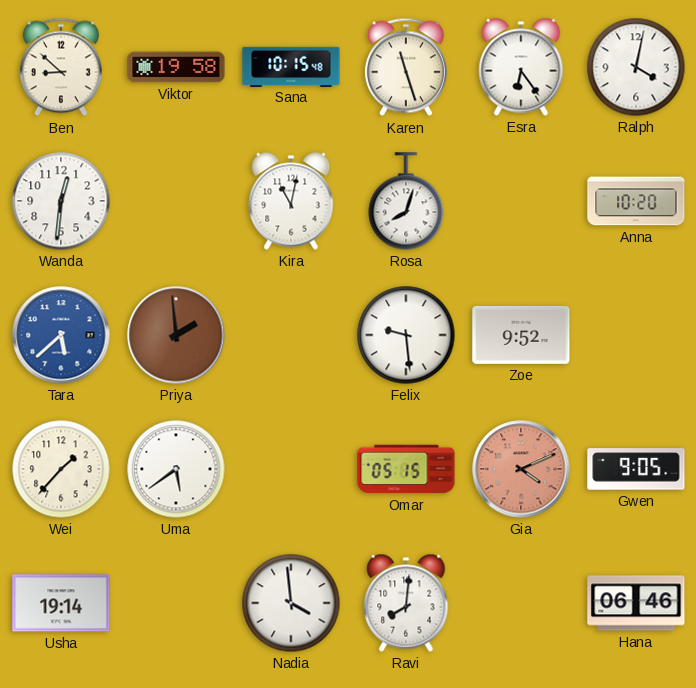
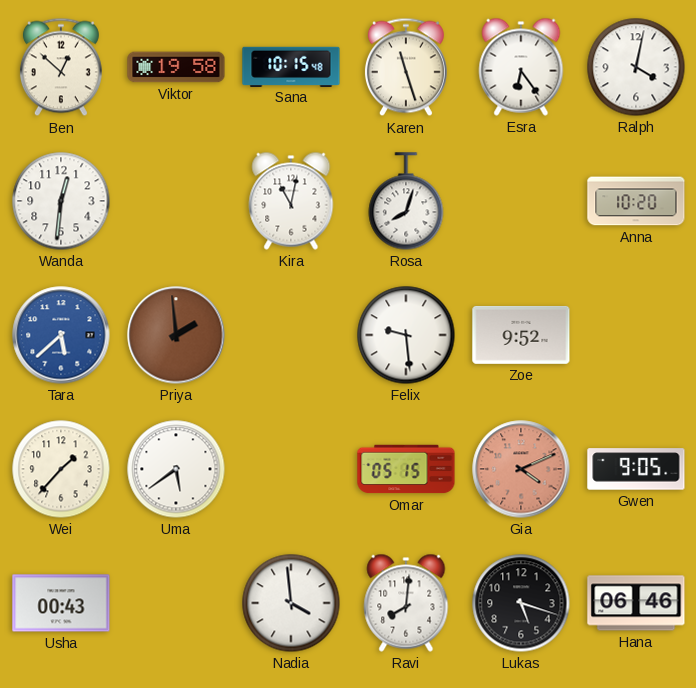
Ben: 8:52 -> 12:52 (61, 67)
Usha: 19:14 -> 00:43 (61, 603)
Lukas: none -> 5:18 (521, 603)
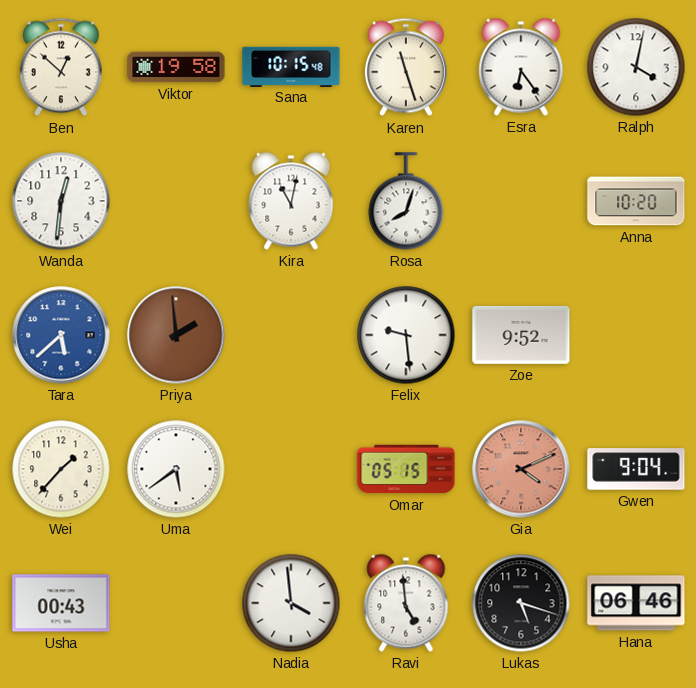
Gwen: 9:05 -> 9:04 (636, 469)
Ravi: 8:01 -> 4:59 (406, 603)
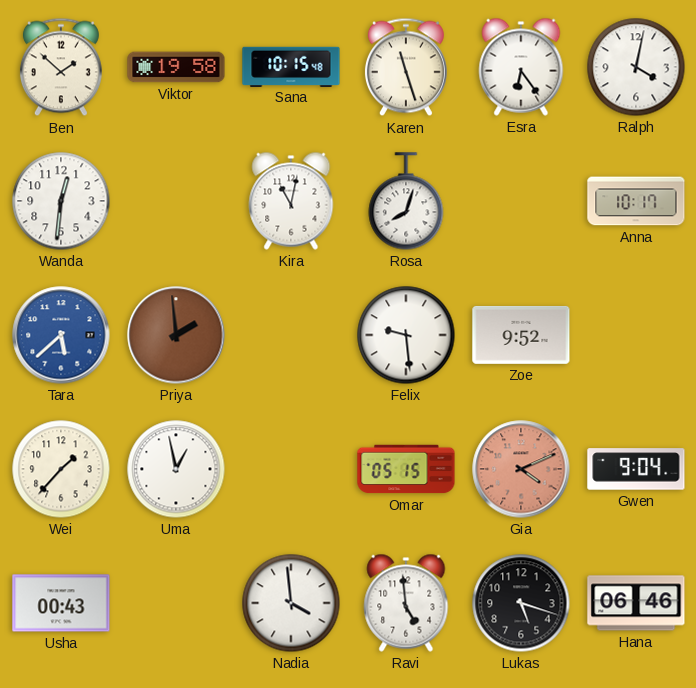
Ben: 12:52 -> 1:52 (61, 67)
Anna: 10:20 -> 10:17 (636, 201)
Uma: 5:39 -> 12:58 (176, 469)
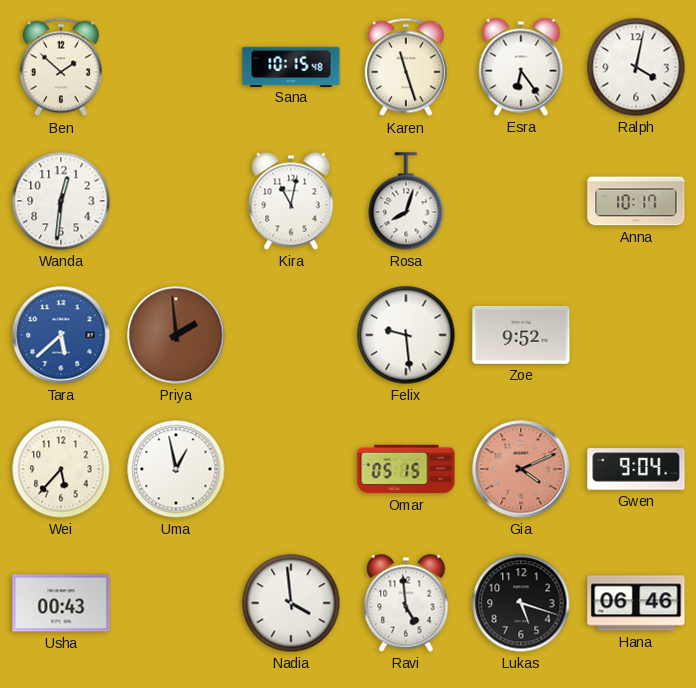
Viktor: 19:58 -> none (176, 67)
Wei: 1:37 -> 5:37 (61, 469)
